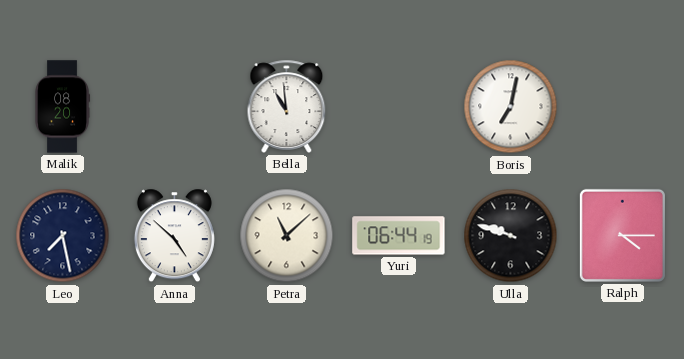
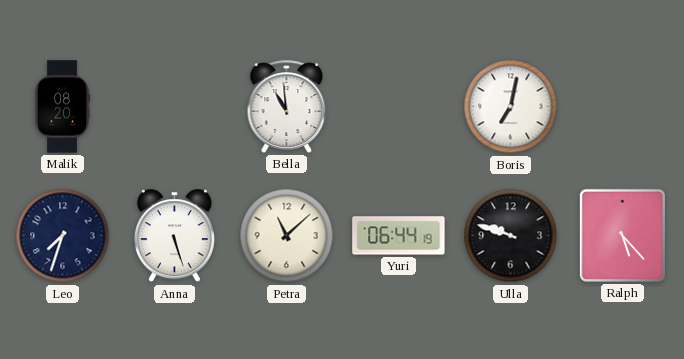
Leo: 7:28 -> 7:33 (63, 236)
Anna: 4:52 -> 5:27 (174, 236)
Ralph: 4:15 -> 5:23 (622, 235)
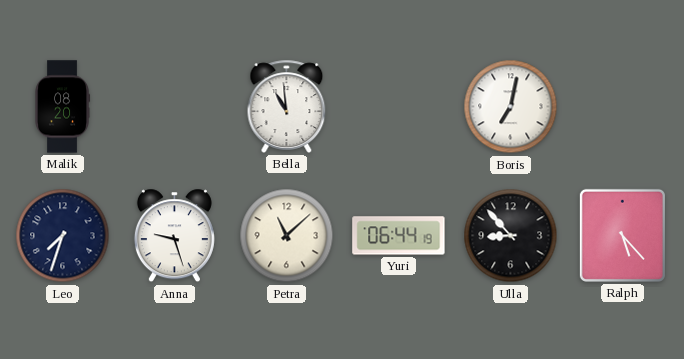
Anna: 5:27 -> 9:27 (174, 236)
Ulla: 9:48 -> 8:53 (511, 236)
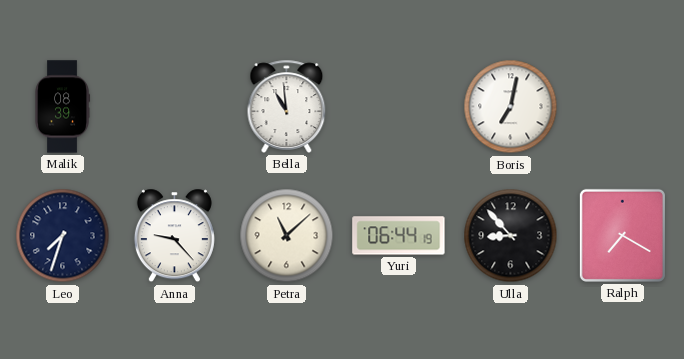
Malik: 08:20 -> 08:39 (63, 107)
Anna: 9:27 -> 9:23 (174, 236)
Ralph: 5:23 -> 7:20 (622, 235)
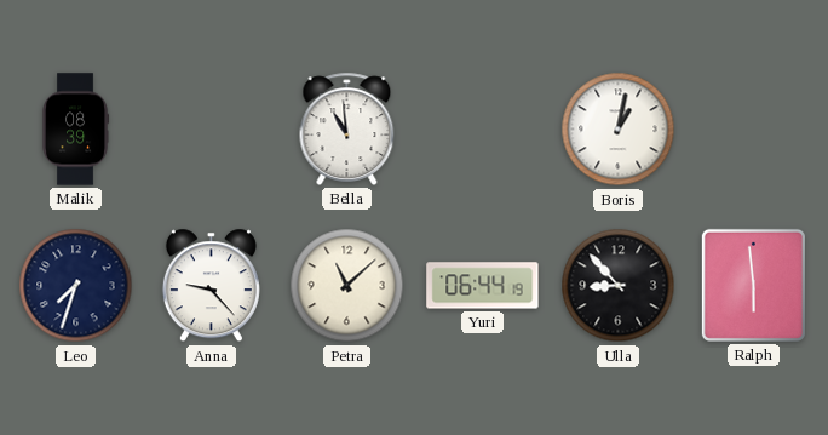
Boris: 7:02 -> 1:02 (619, 130)
Ralph: 7:20 -> 5:59 (753, 285)
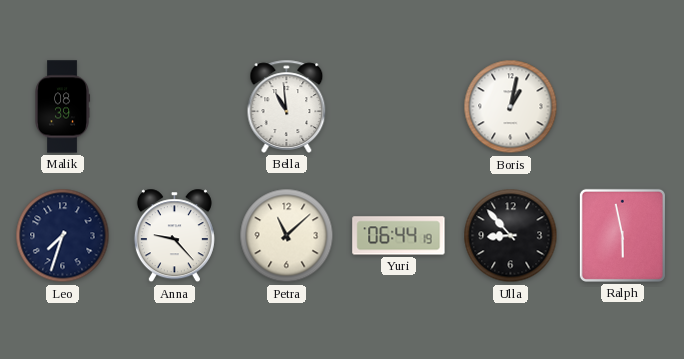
Ralph: 5:59 -> 5:58 (622, 235)
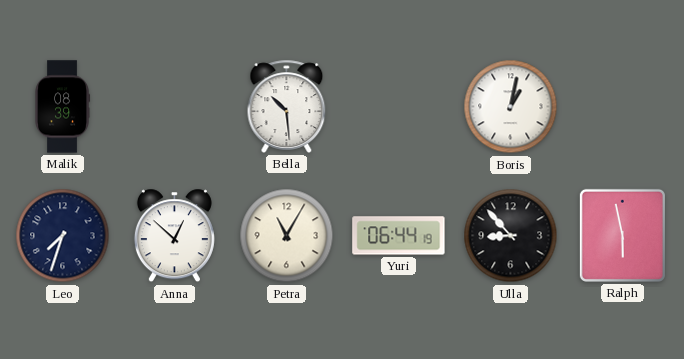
Bella: 10:59 -> 10:29 (287, 106)
Anna: 9:23 -> 12:52 (174, 236)
Petra: 11:08 -> 11:05 (287, 236)
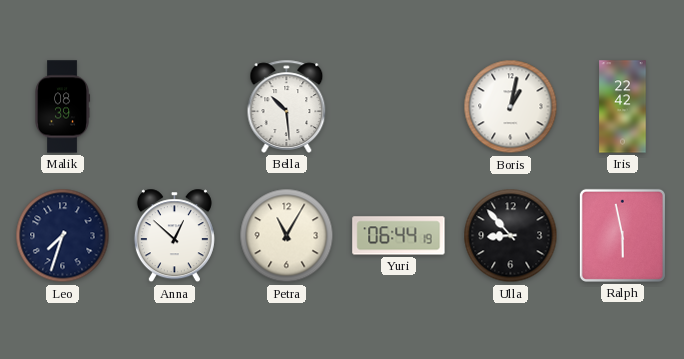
Iris: none -> 22:42 (623, 107)
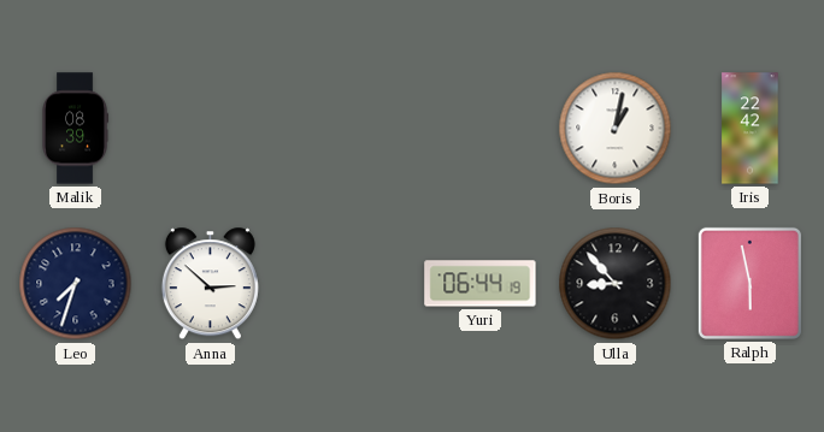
Bella: 10:29 -> none (287, 106)
Anna: 12:52 -> 2:52 (210, 284)
Petra: 11:05 -> none (287, 236)
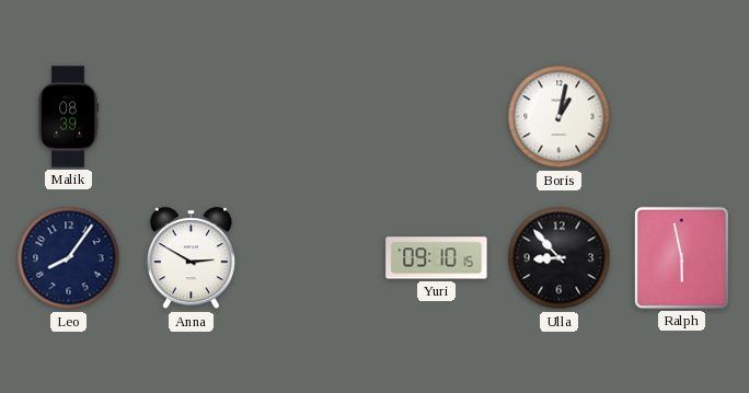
Iris: 22:42 -> none (751, 129)
Leo: 7:33 -> 8:06 (69, 258)
Anna: 2:52 -> 2:50 (191, 258)
Yuri: 06:44 -> 09:10 (437, 258)
